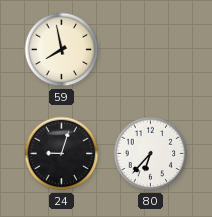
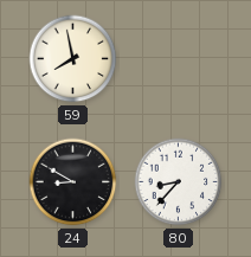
24: 9:03 -> 8:50 (73, 182)
80: 6:37 -> 8:37 (179, 182)
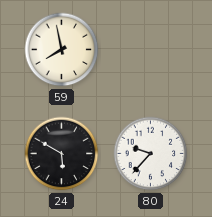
24: 8:50 -> 5:50 (62, 154)
80: 8:37 -> 9:37 (151, 154)
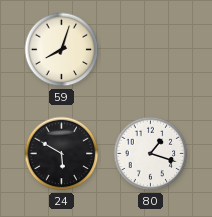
59: 7:58 -> 8:03 (62, 50)
80: 9:37 -> 1:18 (151, 154)
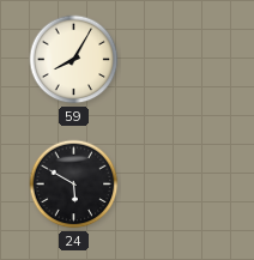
59: 8:03 -> 8:05 (74, 60)
80: 1:18 -> none (151, 154)
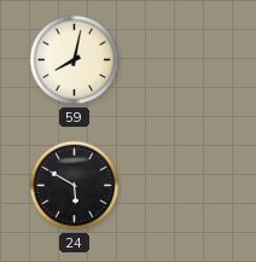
59: 8:05 -> 8:02 (75, 60)
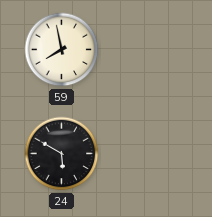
59: 8:02 -> 7:58 (62, 50)
